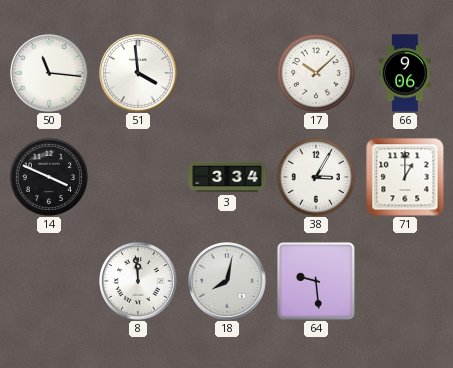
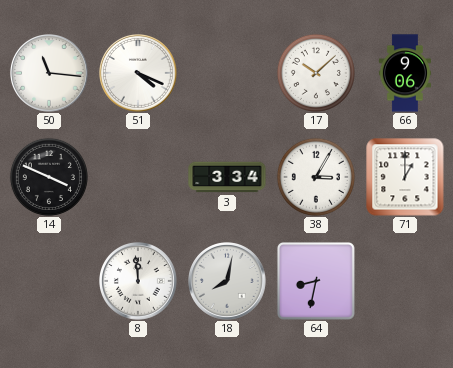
51: 3:59 -> 4:19 (139, 74)
64: 9:29 -> 8:32 (316, 281)
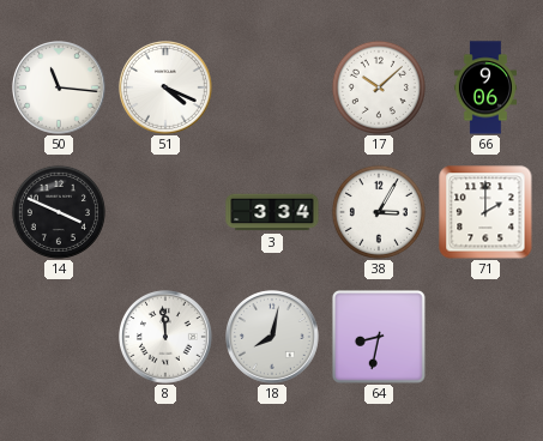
71: 1:00 -> 2:00 (485, 212)
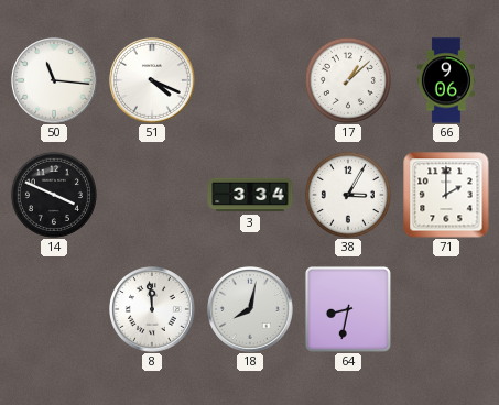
17: 10:08 -> 1:08 (348, 80)
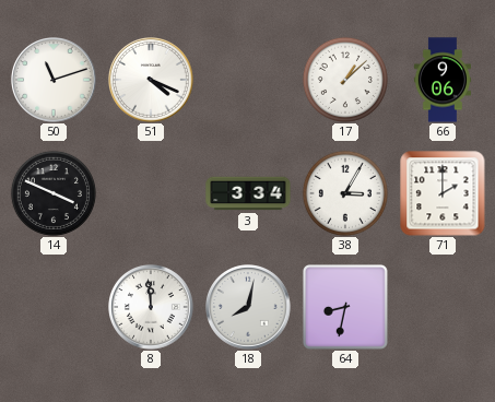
50: 11:16 -> 11:12 (55, 81)
